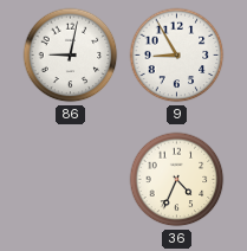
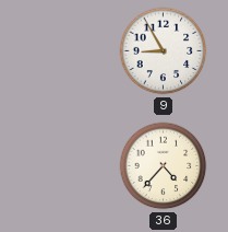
86: 9:02 -> none (71, 56)
36: 4:34 -> 4:37 (164, 166)
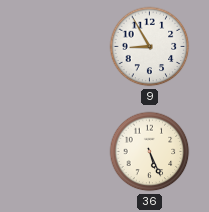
36: 4:37 -> 5:26 (150, 152)
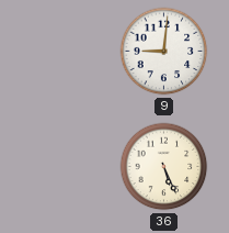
9: 8:55 -> 9:01 (164, 52)
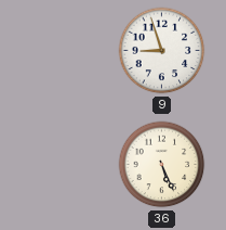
9: 9:01 -> 8:57 (162, 51)
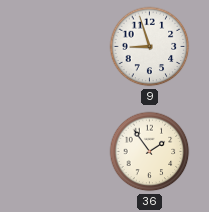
36: 5:26 -> 1:54 (150, 152)
